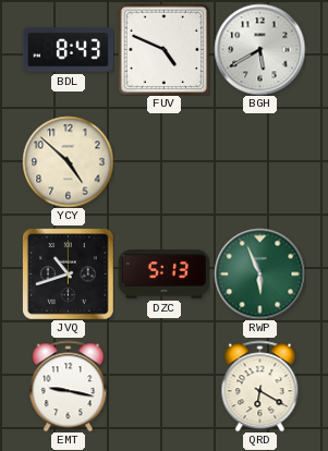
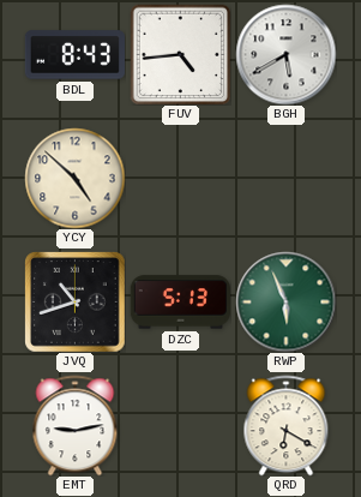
FUV: 4:49 -> 4:44 (180, 54)
EMT: 9:17 -> 9:13 (76, 425)
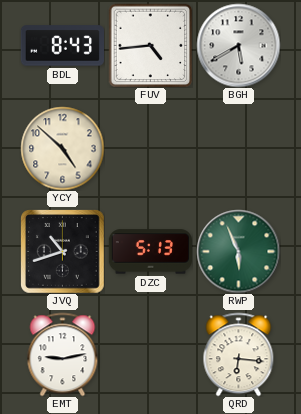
QRD: 6:20 -> 6:16 (239, 354)
